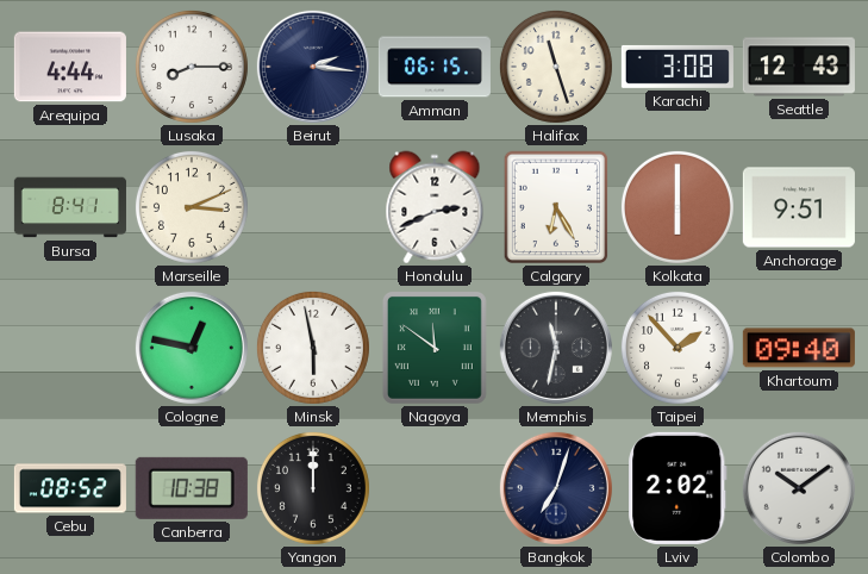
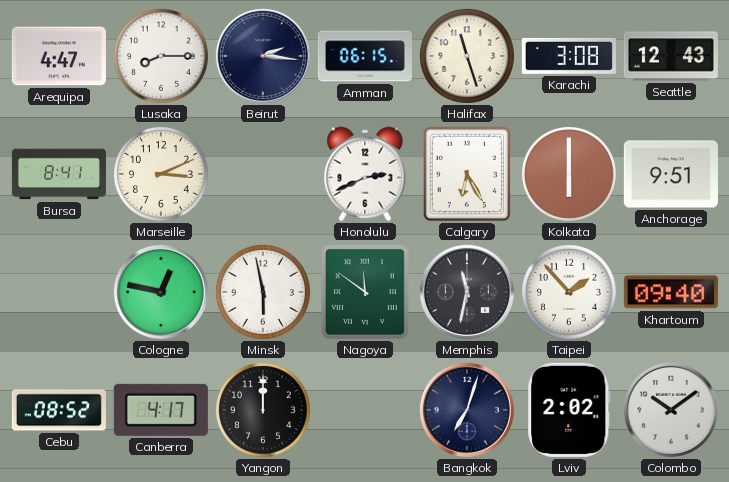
Arequipa: 4:44 -> 4:47 (59, 56)
Canberra: 10:38 -> 4:17 (161, 410)
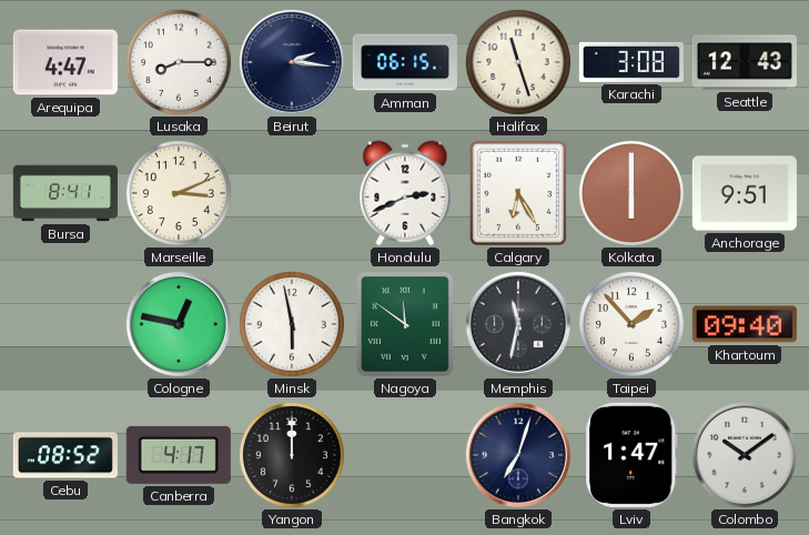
Lviv: 2:02 -> 1:47 (631, 455)
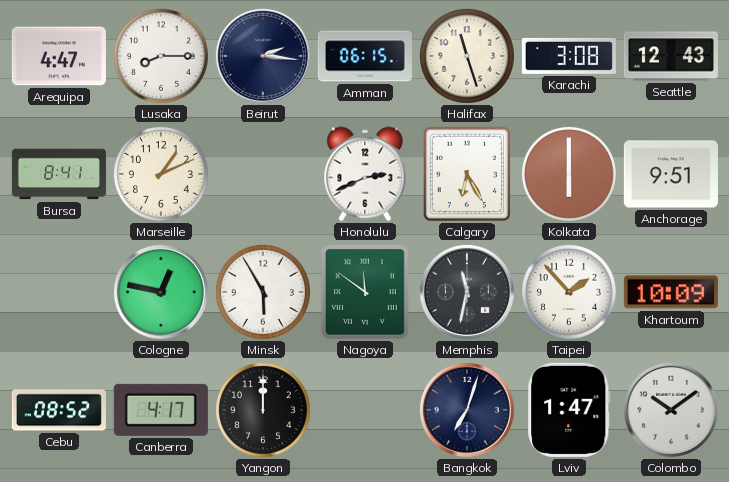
Marseille: 3:11 -> 1:11 (161, 174)
Minsk: 5:58 -> 5:55 (263, 292)
Khartoum: 09:40 -> 10:09 (671, 292)
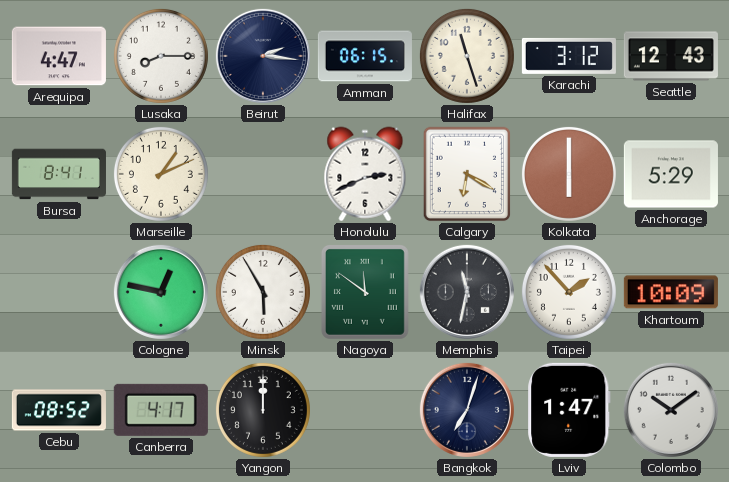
Karachi: 3:08 -> 3:12 (569, 56)
Calgary: 6:25 -> 6:20 (467, 174)
Anchorage: 9:51 -> 5:29 (671, 174)
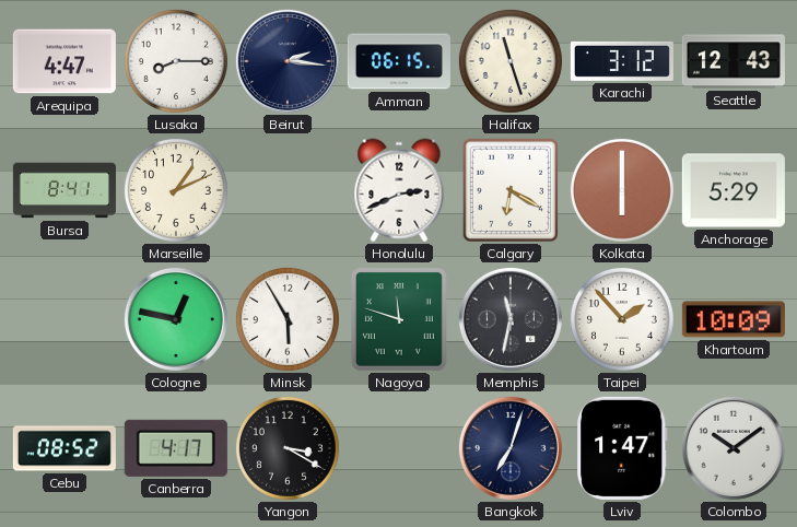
Nagoya: 11:51 -> 11:48 (399, 319)
Yangon: 12:00 -> 3:20 (288, 448)
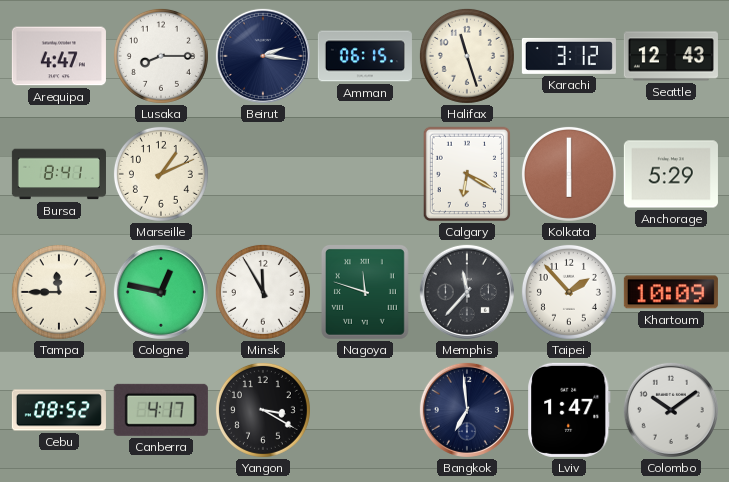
Honolulu: 2:41 -> none (399, 190)
Tampa: none -> 11:45 (59, 292)
Minsk: 5:55 -> 11:55 (263, 292)
Memphis: 11:32 -> 11:37 (467, 292)
Bangkok: 7:03 -> 6:59 (467, 410)
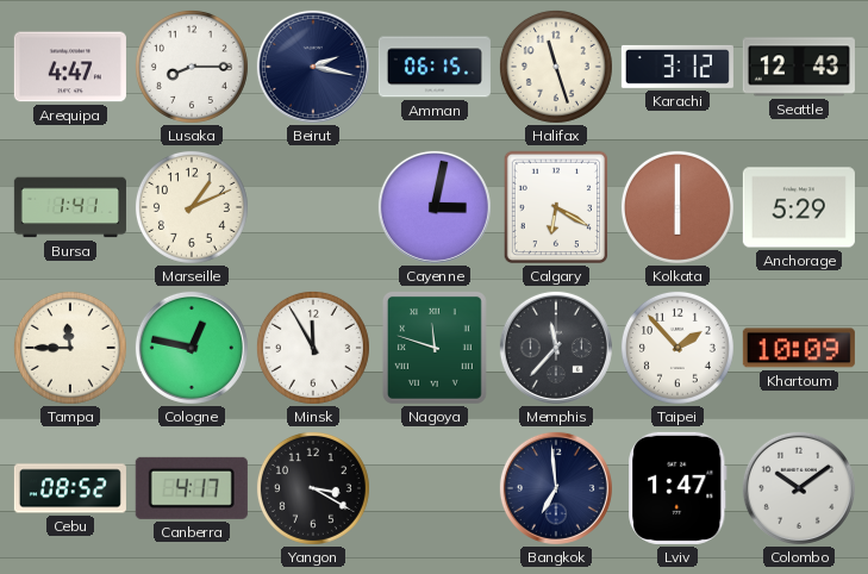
Beirut: 2:16 -> 2:17 (313, 67)
Bursa: 8:41 -> 1:41 (70, 207)
Cayenne: none -> 3:02 (435, 207)
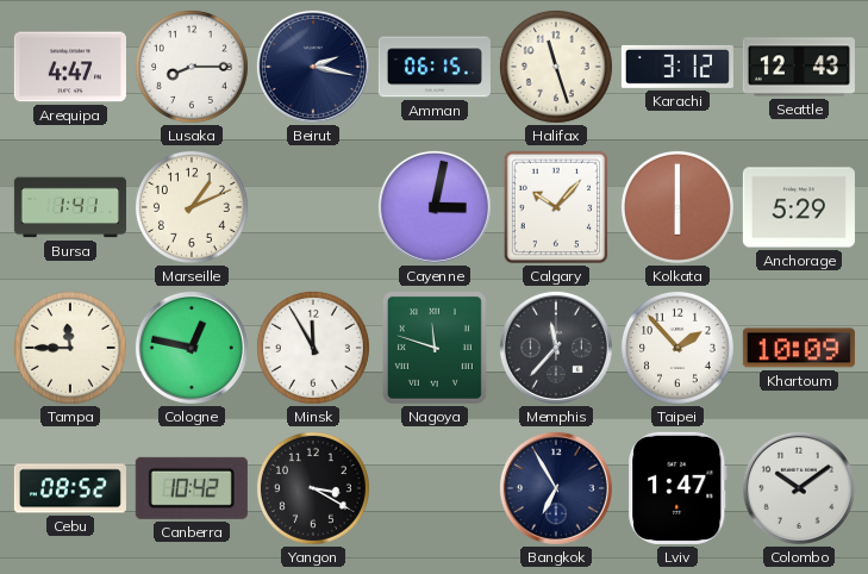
Calgary: 6:20 -> 10:07 (556, 207)
Canberra: 4:17 -> 10:42 (192, 488)
Bangkok: 6:59 -> 6:55 (556, 488)
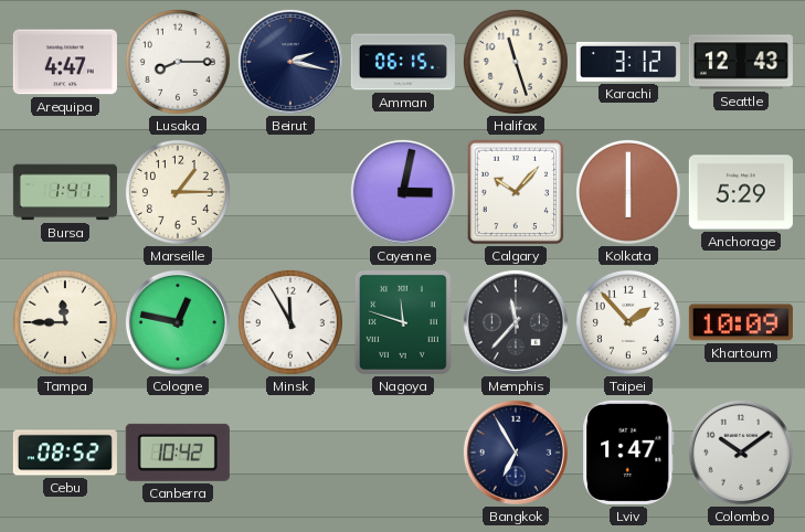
Marseille: 1:11 -> 1:15 (178, 192)
Yangon: 3:20 -> none (313, 488)
